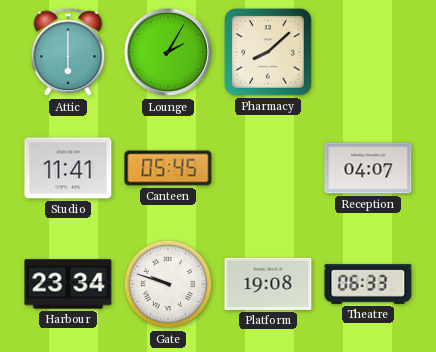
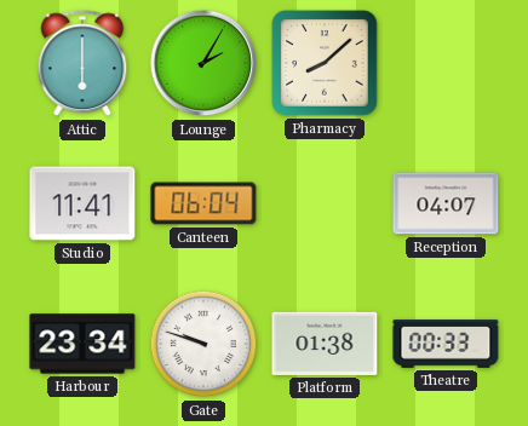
Canteen: 05:45 -> 06:04 (203, 203)
Platform: 19:08 -> 01:38 (325, 344)
Theatre: 06:33 -> 00:33 (446, 344)
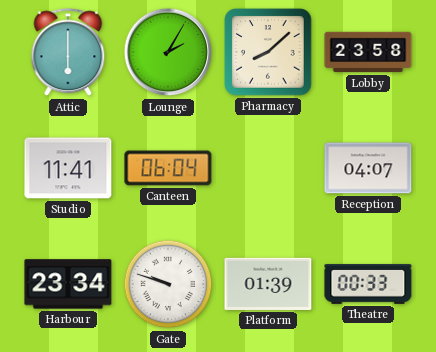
Lobby: none -> 23:58 (368, 52)
Platform: 01:38 -> 01:39 (268, 284)
